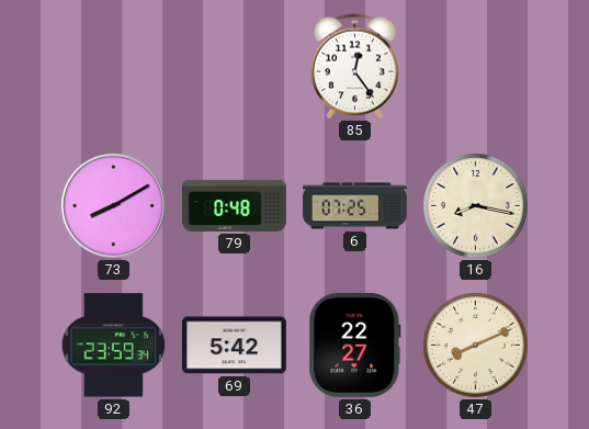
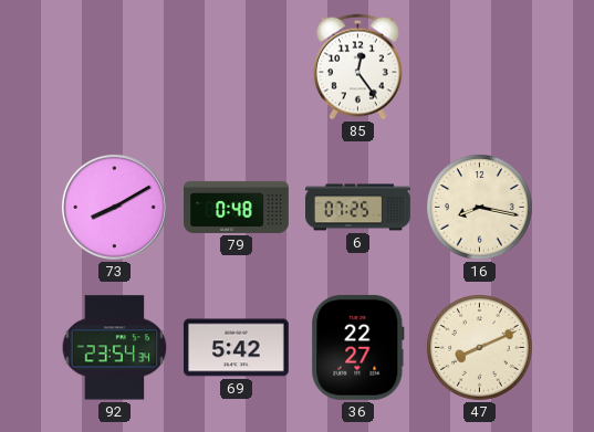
92: 23:59 -> 23:54 (115, 348)
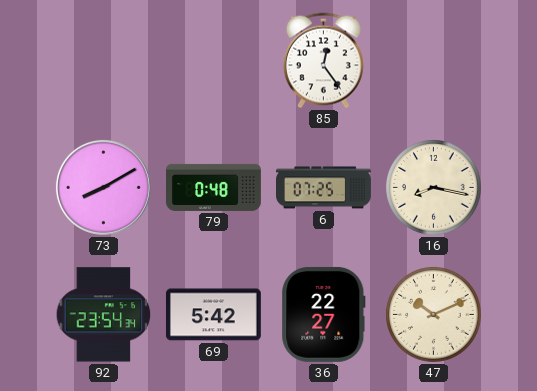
47: 8:11 -> 10:11 (434, 315)
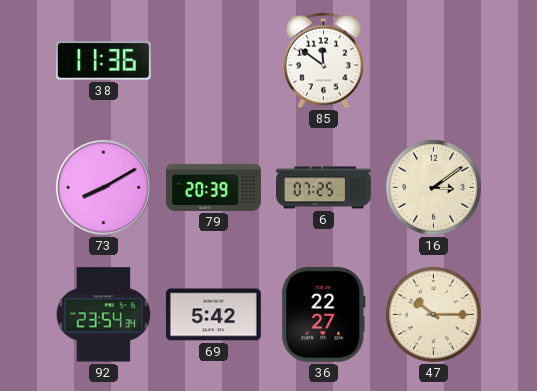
38: none -> 11:36 (103, 61)
85: 12:24 -> 11:51 (323, 61)
79: 0:48 -> 20:39 (214, 187)
16: 8:17 -> 3:09 (434, 188)
47: 10:11 -> 10:15 (434, 315)
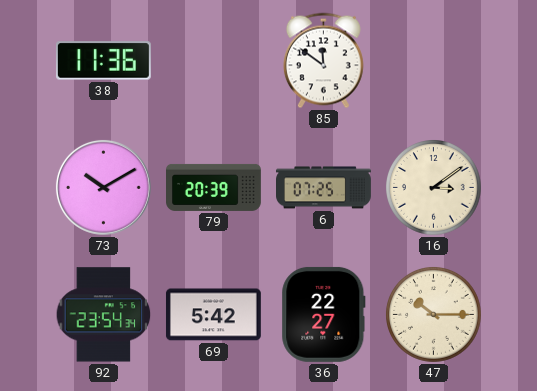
73: 8:10 -> 10:10 (103, 187)
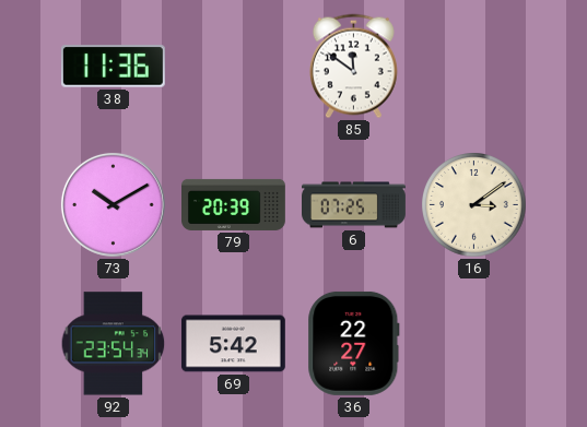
47: 10:15 -> none (434, 315)
